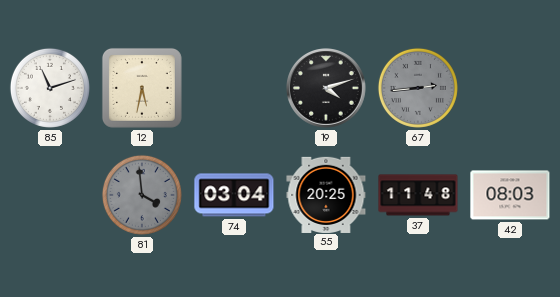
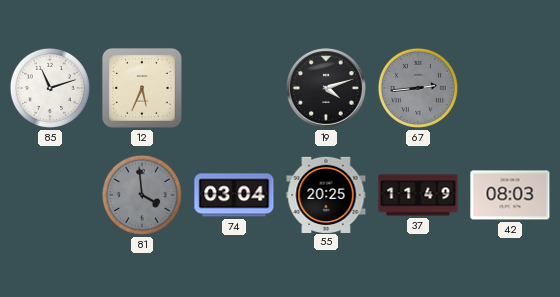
12: 5:32 -> 5:34 (142, 88)
37: 11:48 -> 11:49 (418, 195)
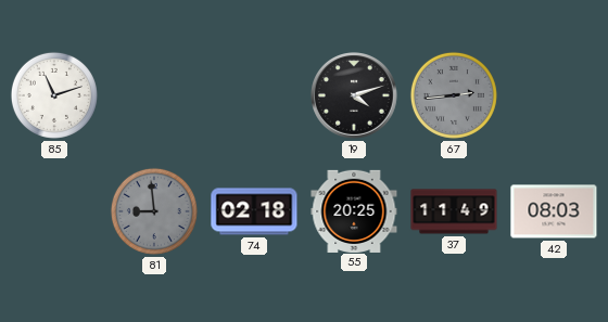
12: 5:34 -> none (142, 88)
81: 3:59 -> 8:59 (154, 211)
74: 03:04 -> 02:18 (254, 211)
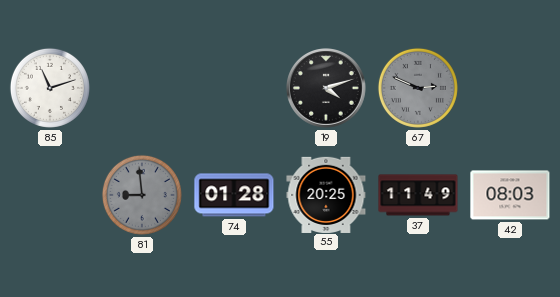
67: 2:44 -> 2:49 (418, 88)
74: 02:18 -> 01:28 (234, 195)
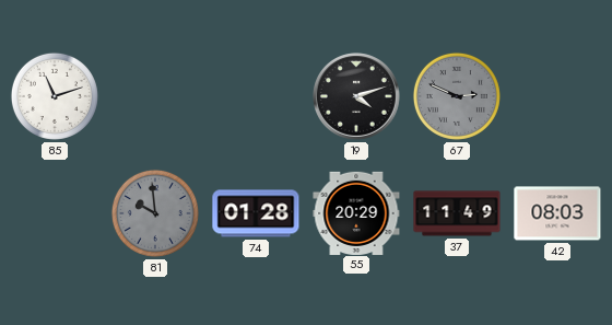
81: 8:59 -> 9:59 (155, 213)
55: 20:25 -> 20:29 (356, 212)
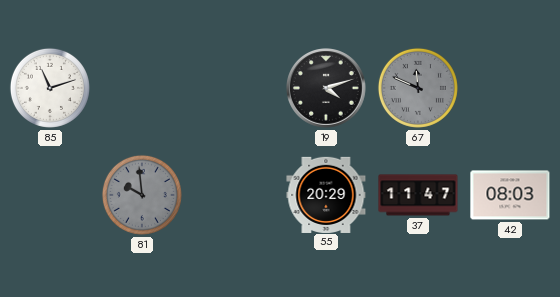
67: 2:49 -> 11:49 (418, 88)
74: 01:28 -> none (256, 213)
37: 11:49 -> 11:47 (418, 195)
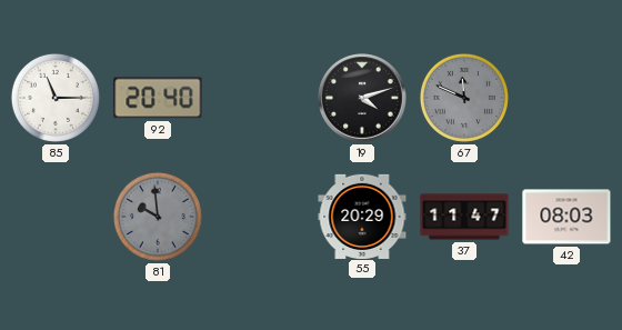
85: 11:12 -> 11:15 (56, 98)
92: none -> 20:40 (158, 98)
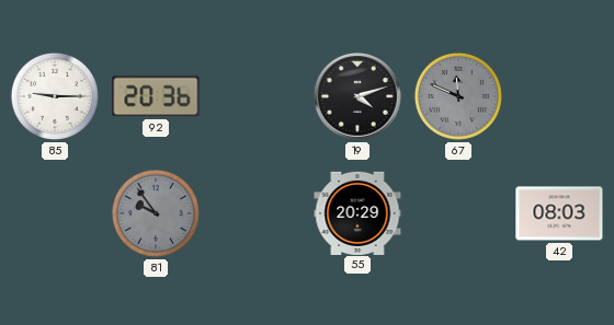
85: 11:15 -> 9:15 (55, 96)
92: 20:40 -> 20:36 (156, 96)
81: 9:59 -> 9:54 (156, 213)
37: 11:47 -> none (464, 217)
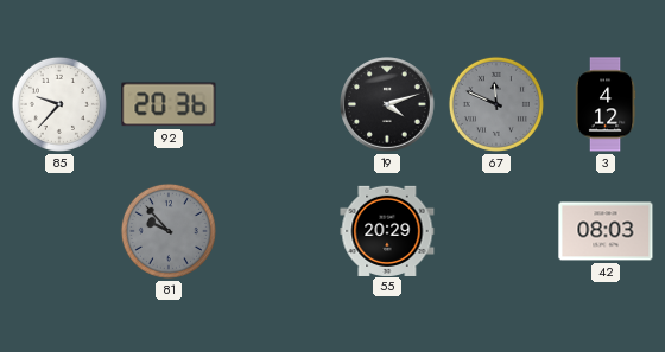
85: 9:15 -> 9:37 (59, 104)
3: none -> 4:12 (606, 104)
81: 9:54 -> 9:53 (169, 231)
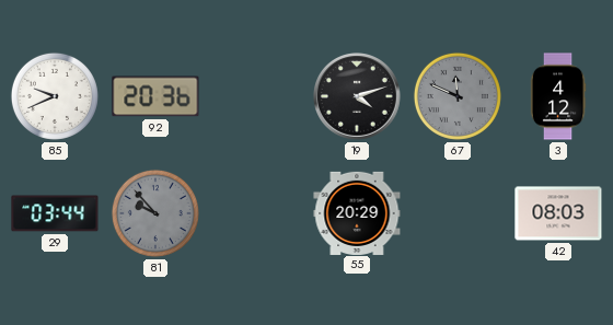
85: 9:37 -> 9:41 (55, 96)
29: none -> 03:44 (55, 213)
